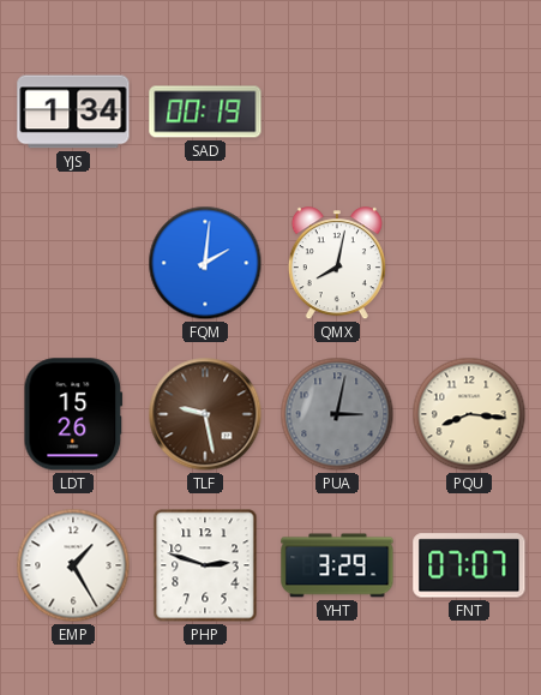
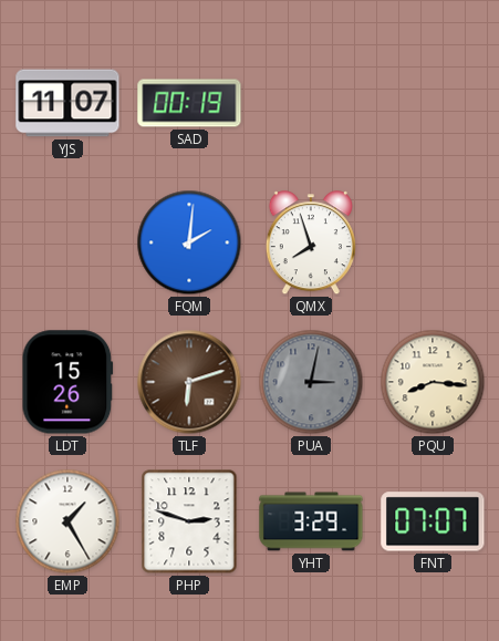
YJS: 1:34 -> 11:07 (67, 103)
QMX: 8:02 -> 7:57 (311, 244)
TLF: 9:28 -> 6:12 (189, 382)
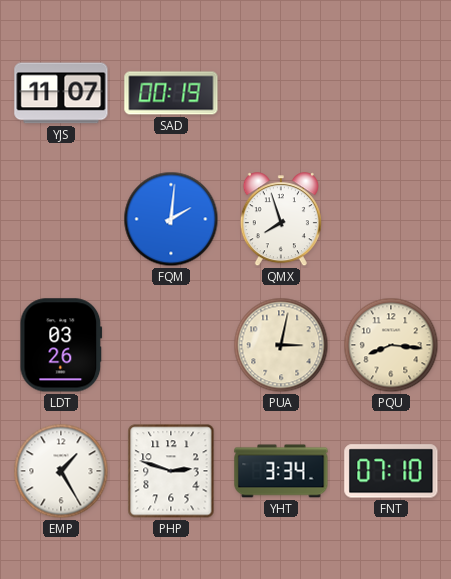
LDT: 15:26 -> 03:26 (61, 345)
TLF: 6:12 -> none (189, 382)
PUA dial: grey -> cream (281, 345)
YHT: 3:29 -> 3:34 (281, 471)
FNT: 07:07 -> 07:10 (391, 471)
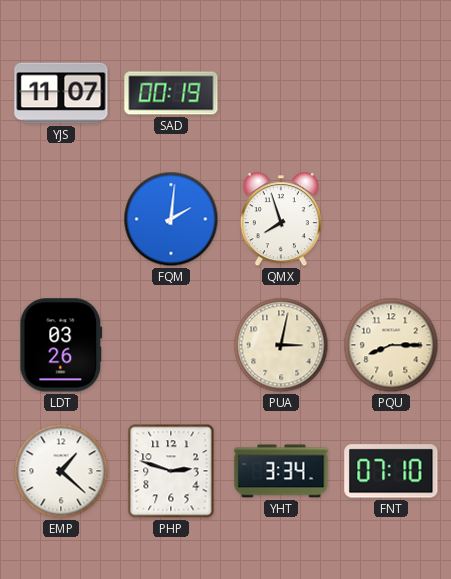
PQU: 8:16 -> 8:15 (391, 345)
EMP: 1:25 -> 1:22 (61, 471)
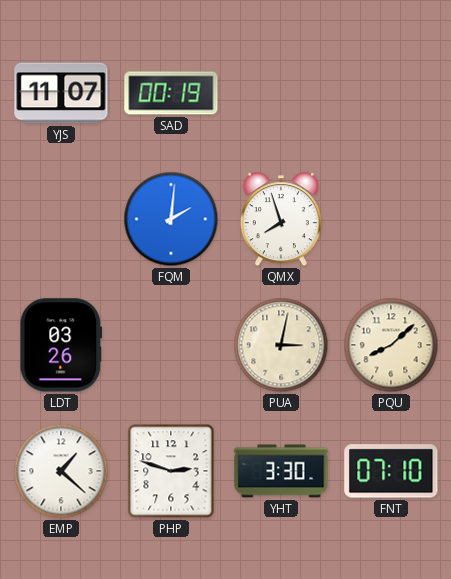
PQU: 8:15 -> 8:08 (391, 345)
YHT: 3:34 -> 3:30 (281, 471)
